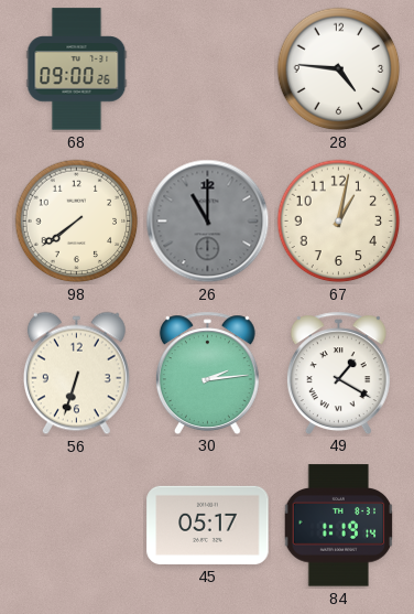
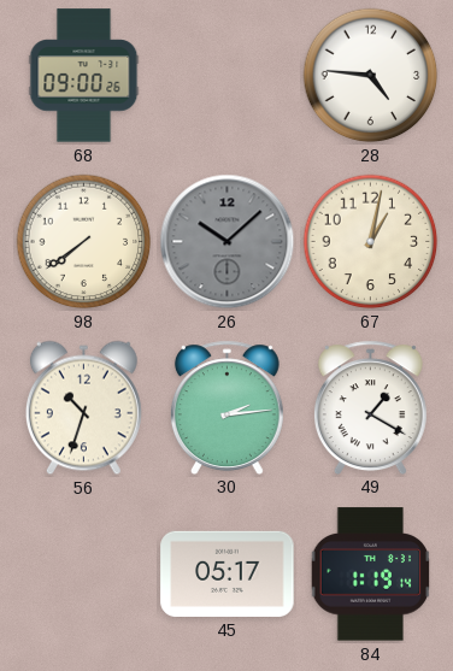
26: 11:00 -> 10:08 (228, 242)
56: 6:33 -> 10:33 (83, 408)
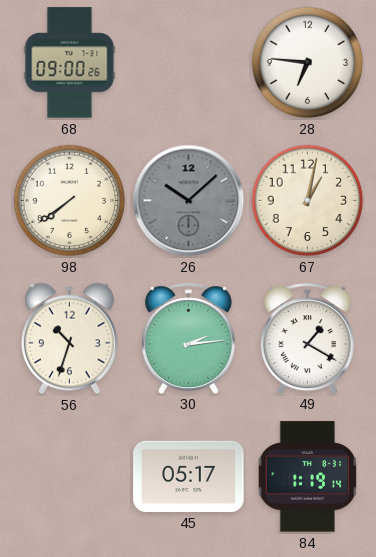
28: 4:46 -> 6:46 (308, 63)
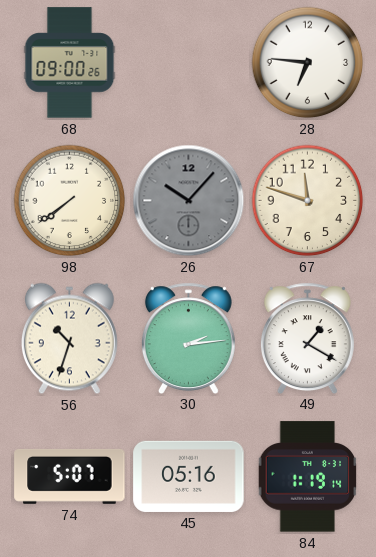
26: 10:08 -> 10:07 (189, 201)
67: 1:02 -> 11:48 (308, 201)
74: none -> 5:07 (70, 476)
45: 05:17 -> 05:16 (189, 476)
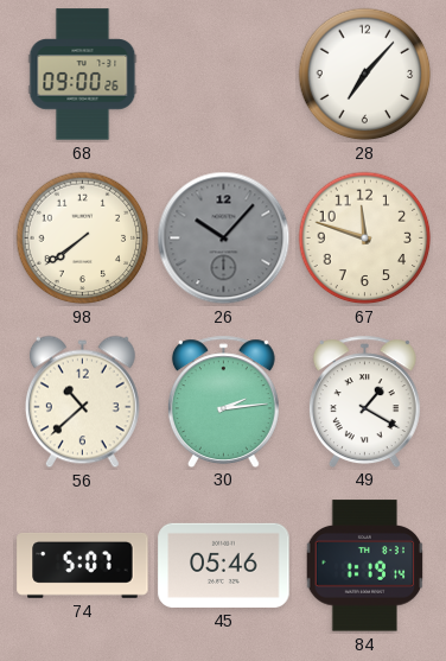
28: 6:46 -> 7:07 (365, 75)
56: 10:33 -> 10:38 (82, 402)
45: 05:16 -> 05:46 (224, 565)
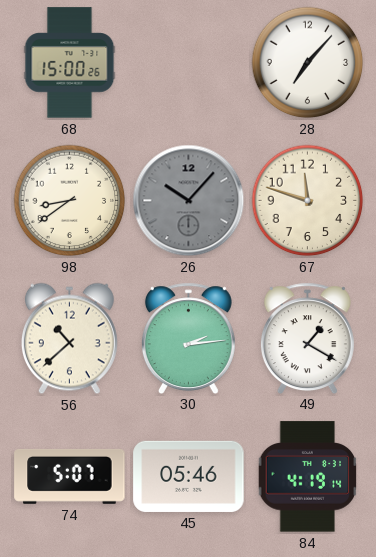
68: 09:00 -> 15:00 (70, 63)
98: 7:39 -> 8:39 (70, 201)
84: 1:19 -> 4:19 (308, 477)
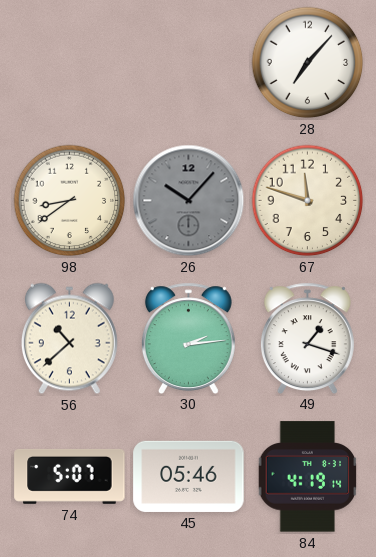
68: 15:00 -> none (70, 63)
49: 1:20 -> 1:18 (307, 338)
